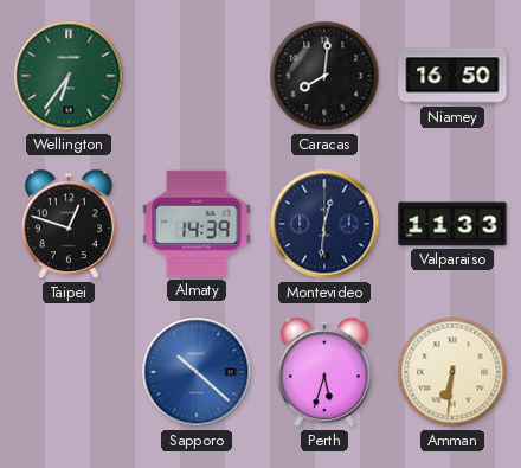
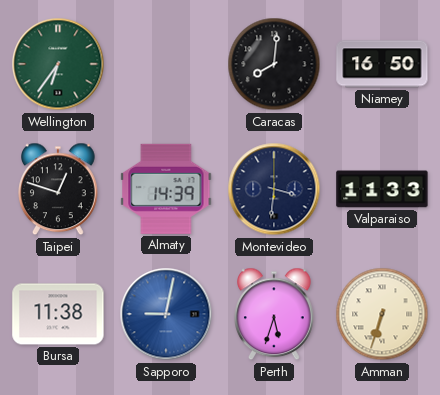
Montevideo: 12:31 -> 3:31 (274, 189)
Bursa: none -> 11:38 (58, 314)
Sapporo: 10:22 -> 9:02 (166, 314)
Amman: 6:31 -> 6:33 (382, 314)
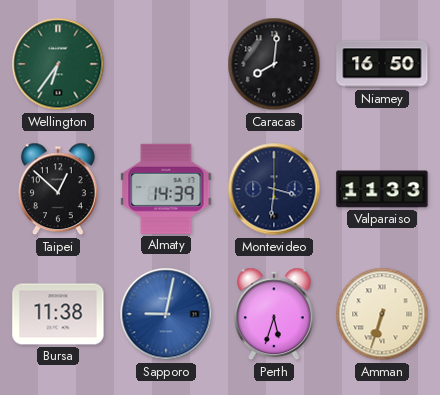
Taipei: 12:48 -> 12:52 (59, 189)
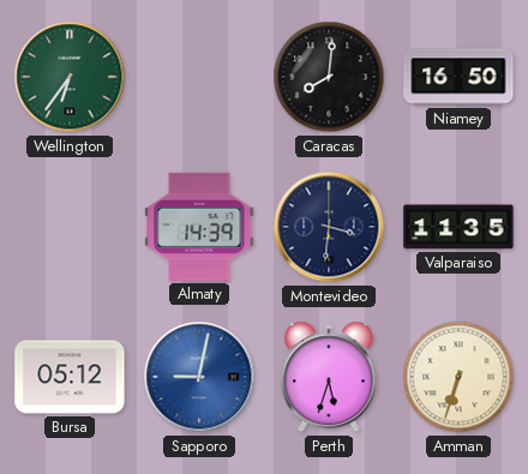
Taipei: 12:52 -> none (59, 189)
Valparaiso: 11:33 -> 11:35 (458, 227)
Bursa: 11:38 -> 05:12 (70, 377)
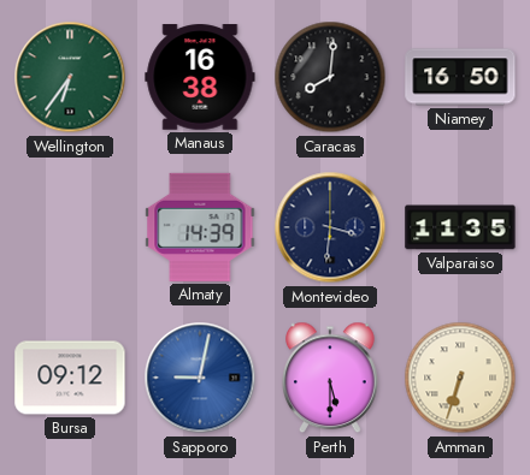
Manaus: none -> 16:38 (200, 77)
Bursa: 05:12 -> 09:12 (70, 378)
Perth: 5:33 -> 5:30 (331, 378)
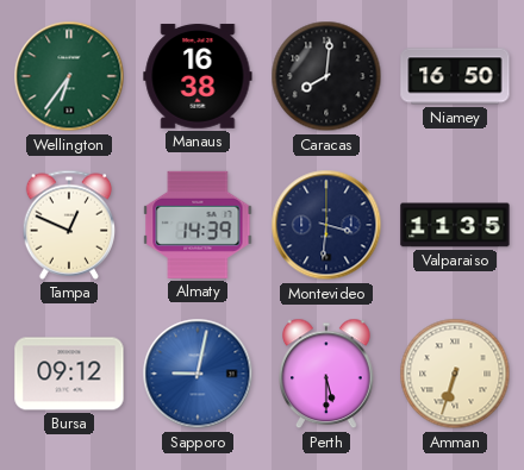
Tampa: none -> 12:49 (69, 225)
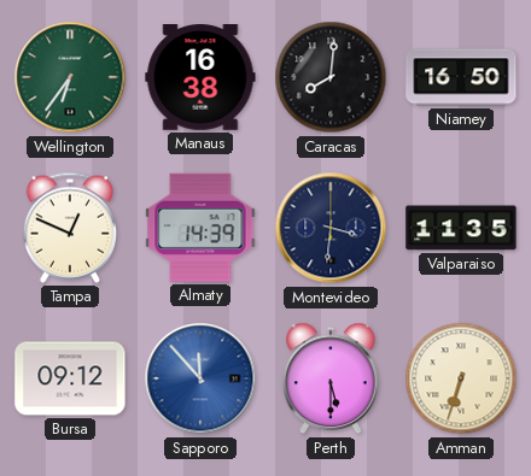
Sapporo: 9:02 -> 11:53 (200, 378)
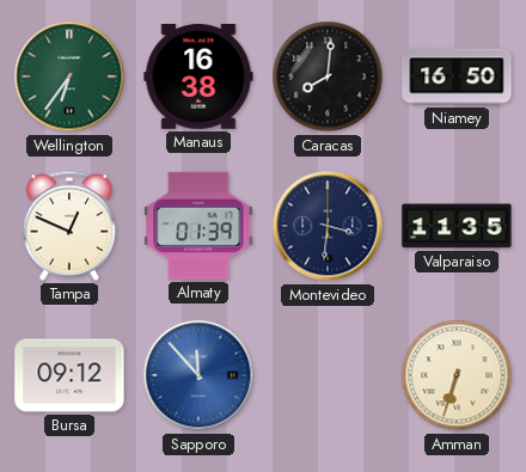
Almaty: 14:39 -> 01:39 (198, 226)
Perth: 5:30 -> none (332, 378)
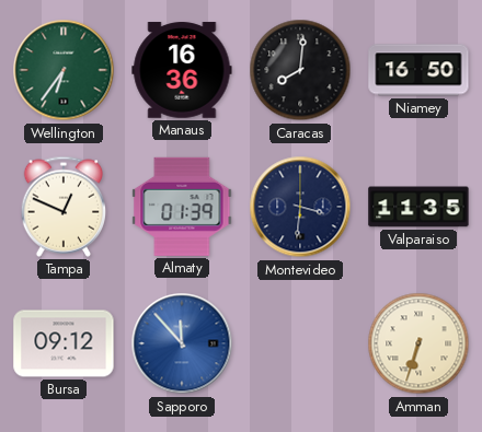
Manaus: 16:38 -> 16:36 (182, 70)
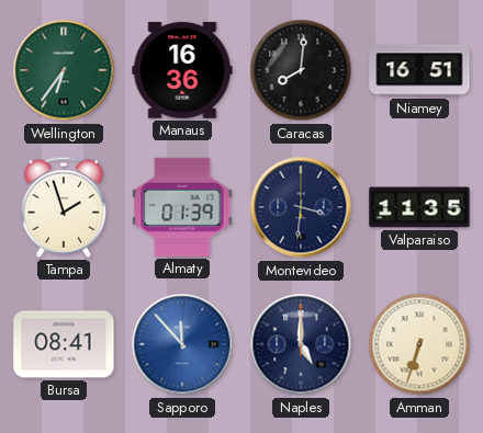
Niamey: 16:50 -> 16:51 (419, 70)
Tampa: 12:49 -> 1:57 (64, 207)
Bursa: 09:12 -> 08:41 (64, 344)
Naples: none -> 5:00 (301, 344)
